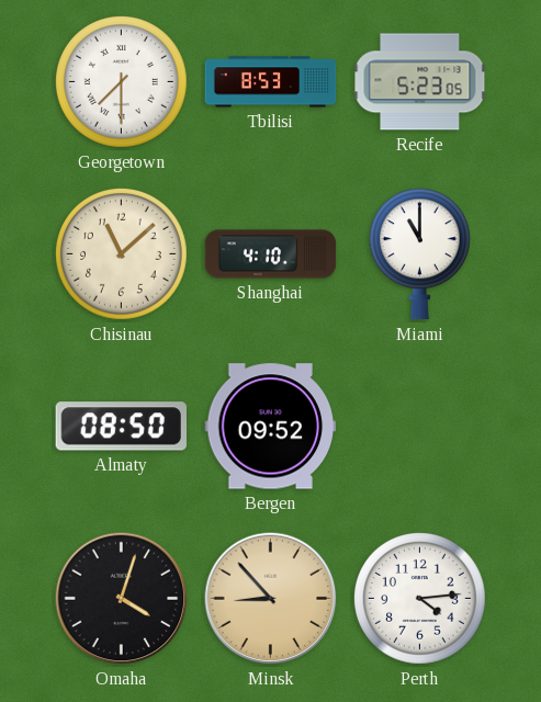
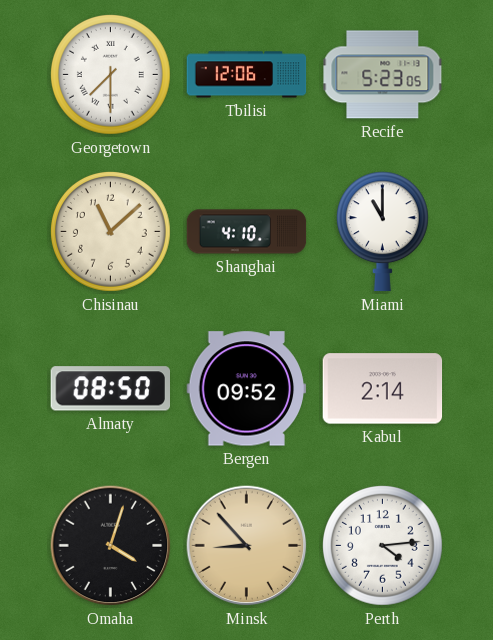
Tbilisi: 8:53 -> 12:06 (247, 75)
Kabul: none -> 2:14 (383, 389)
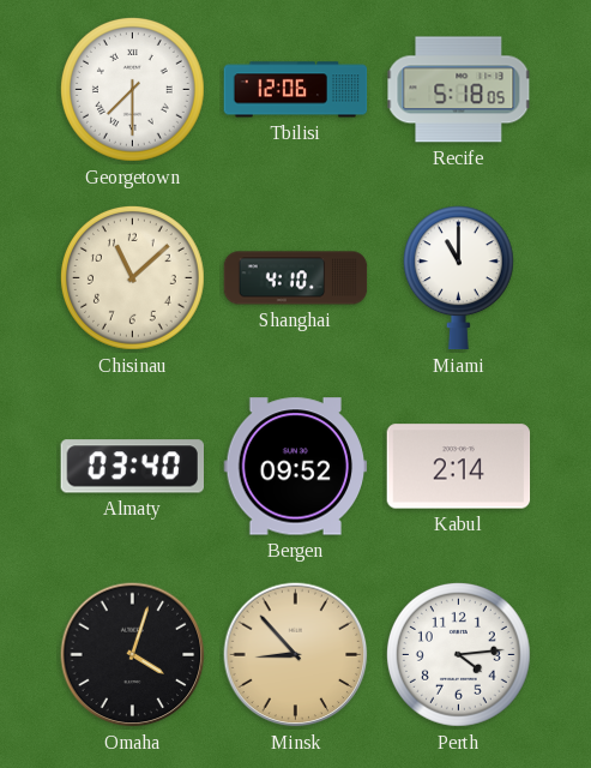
Recife: 5:23 -> 5:18 (459, 90)
Almaty: 08:50 -> 03:40 (132, 467)
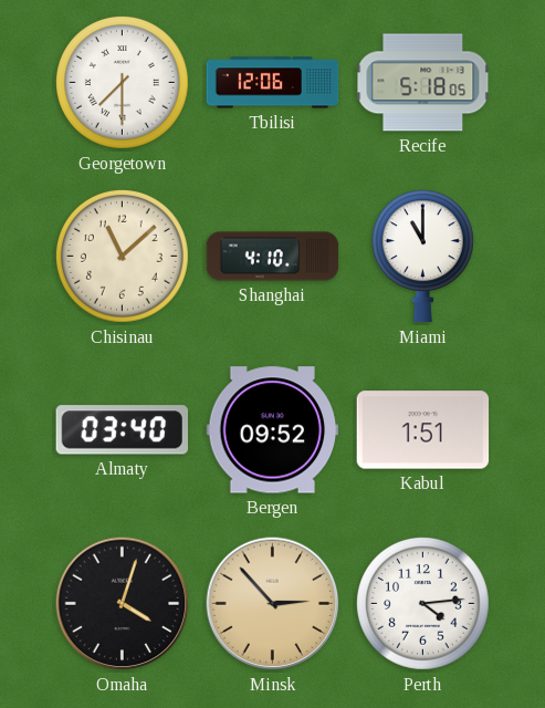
Kabul: 2:14 -> 1:51 (423, 430)
Minsk: 8:53 -> 2:53 (273, 604)
